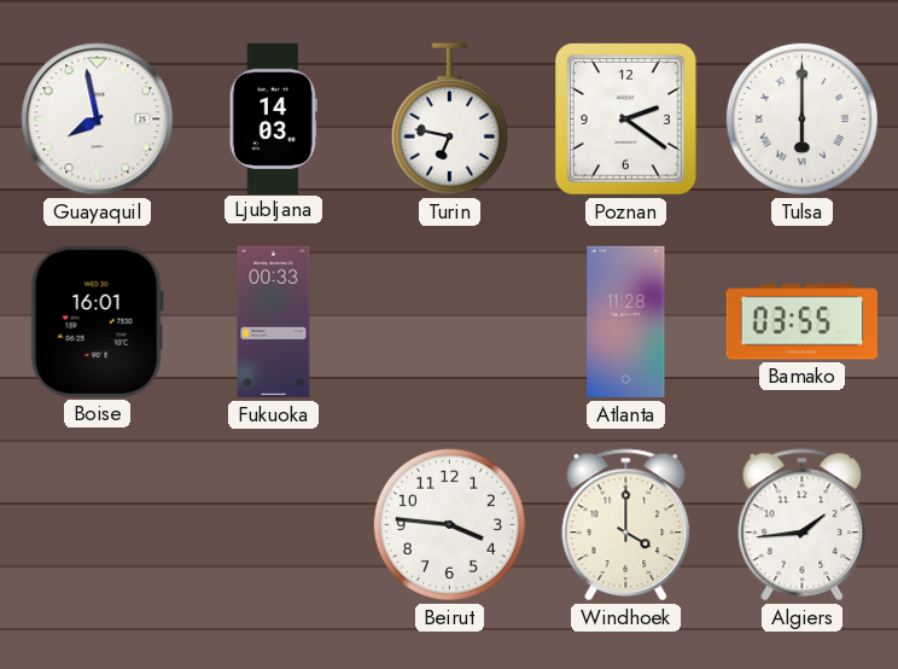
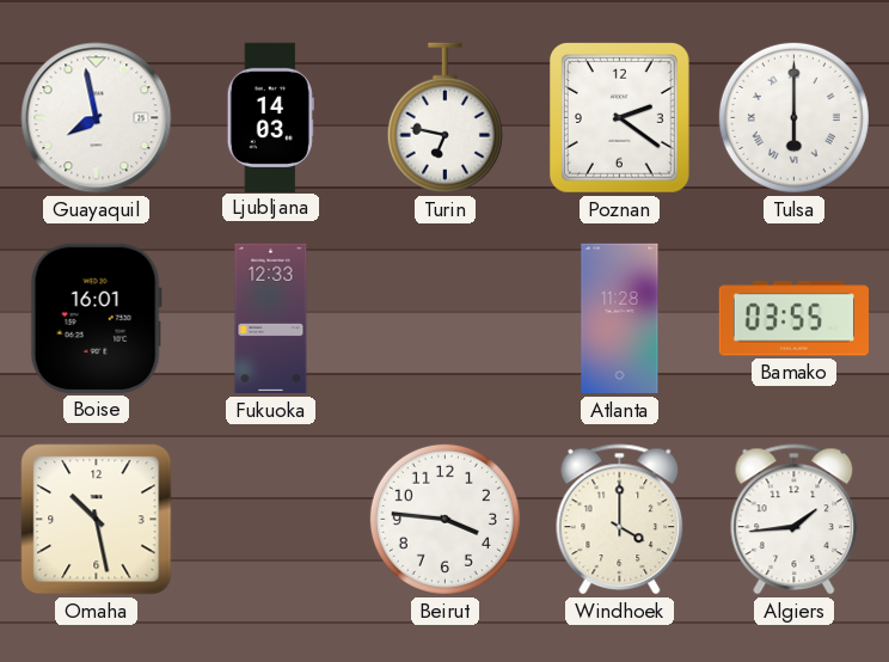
Fukuoka: 00:33 -> 12:33 (271, 319)
Omaha: none -> 10:28 (97, 520)
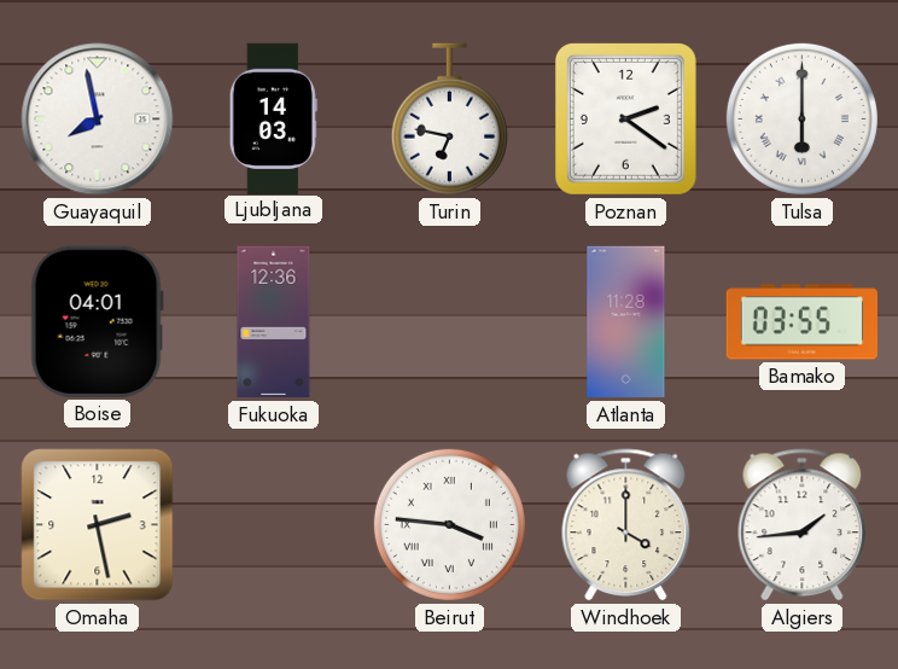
Boise: 16:01 -> 04:01 (97, 321)
Fukuoka: 12:33 -> 12:36 (274, 322)
Omaha: 10:28 -> 2:28 (98, 525)
Beirut numerals: Arabic -> Roman (449, 524)
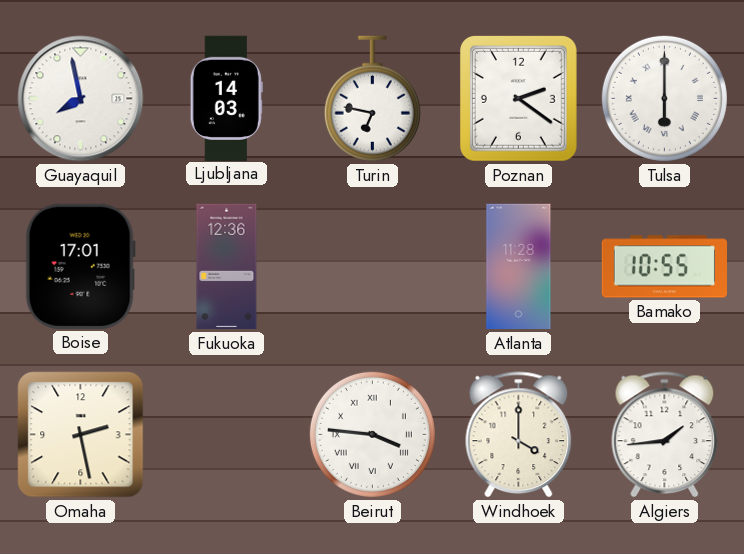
Boise: 04:01 -> 17:01 (80, 266)
Bamako: 03:55 -> 10:55 (664, 267)
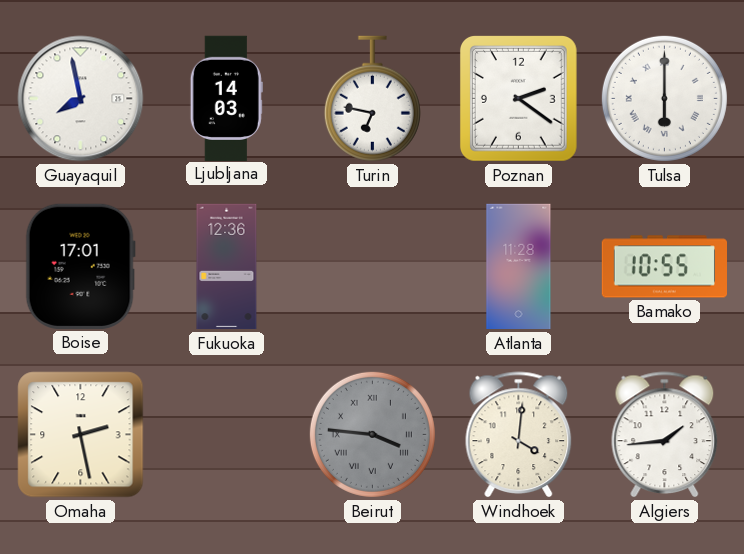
Beirut dial: white -> grey (372, 434)
Windhoek: 4:00 -> 4:01 (519, 435)
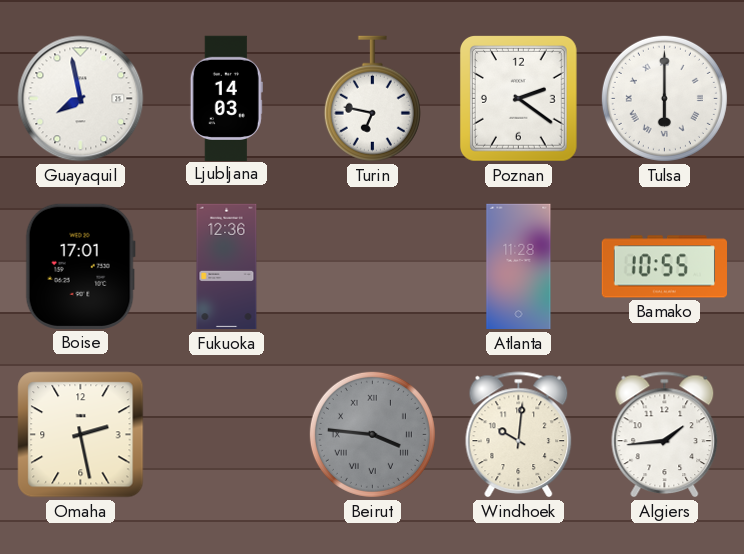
Windhoek: 4:01 -> 10:01 (519, 435)
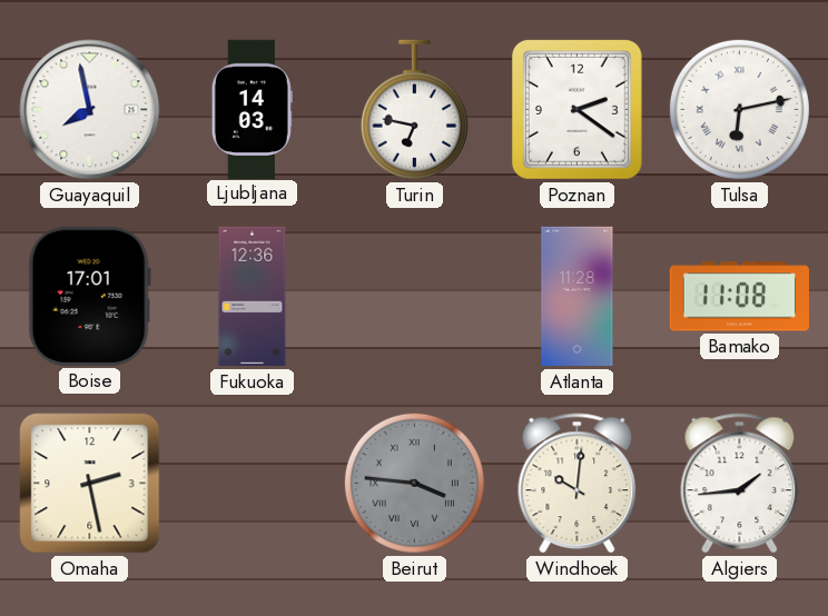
Tulsa: 6:00 -> 6:13 (739, 109)
Bamako: 10:55 -> 11:08 (739, 297)
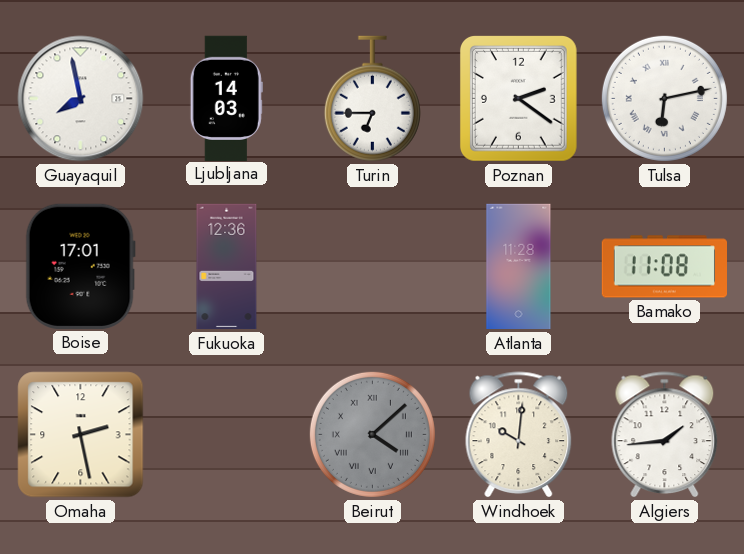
Turin: 6:47 -> 6:45 (372, 99)
Beirut: 3:46 -> 4:08 (372, 434)
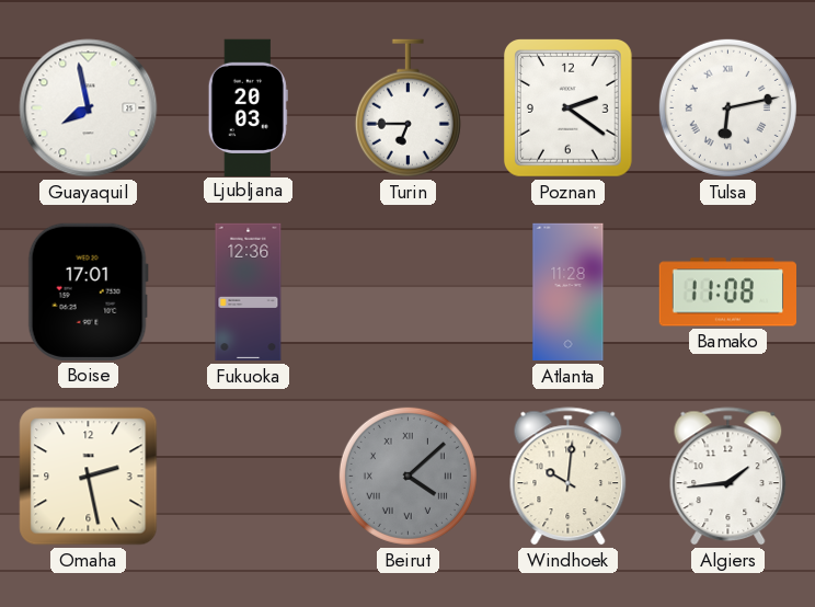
Ljubljana: 14:03 -> 20:03 (248, 107)
